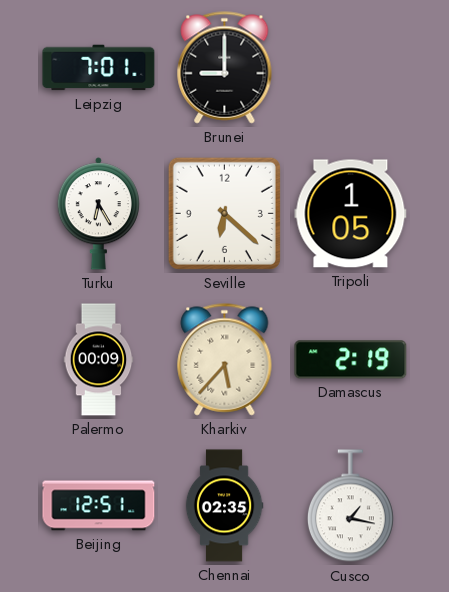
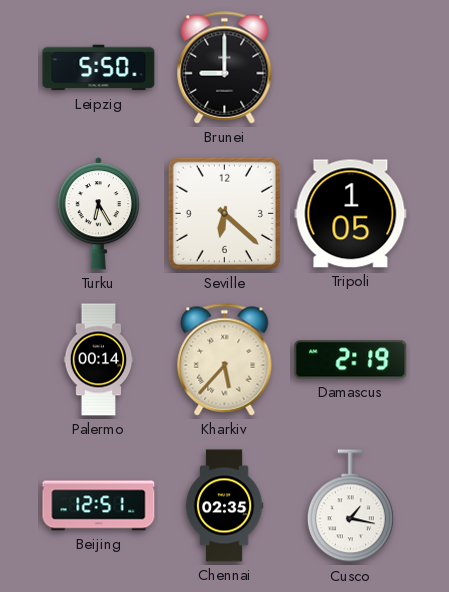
Leipzig: 7:01 -> 5:50 (99, 68)
Palermo: 00:09 -> 00:14 (99, 360)
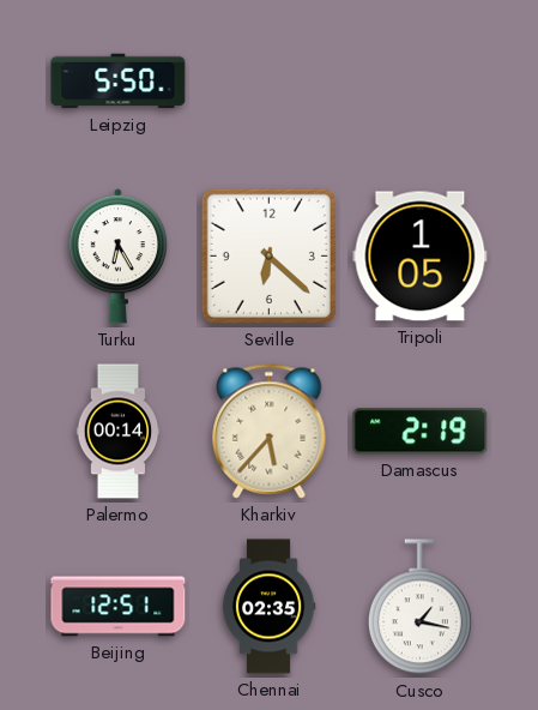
Brunei: 9:00 -> none (225, 68)
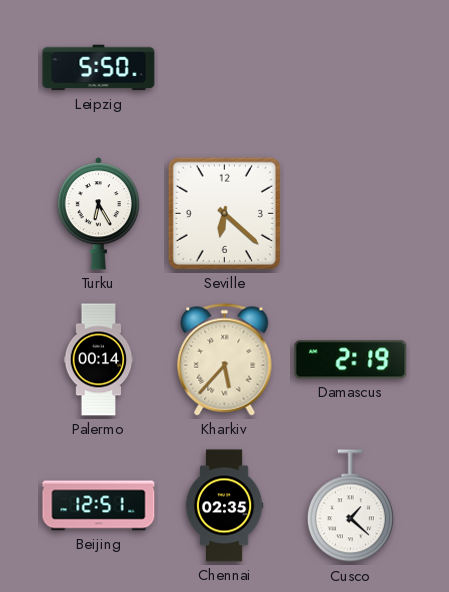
Tripoli: 1:05 -> none (421, 257)
Cusco: 1:17 -> 1:22 (350, 506)
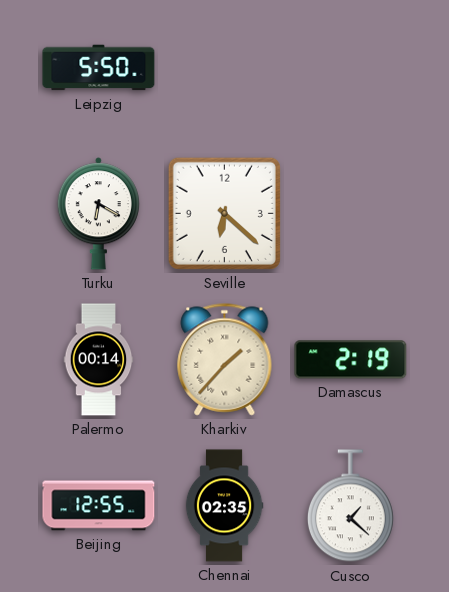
Turku: 6:25 -> 6:20 (98, 214)
Kharkiv: 5:37 -> 1:37 (225, 360)
Beijing: 12:51 -> 12:55 (99, 506)
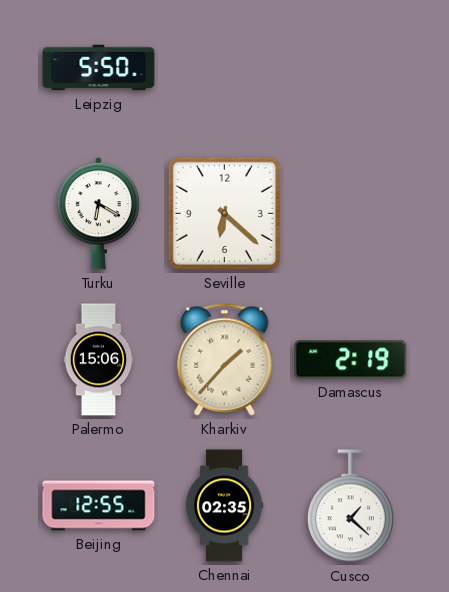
Palermo: 00:14 -> 15:06 (99, 360)
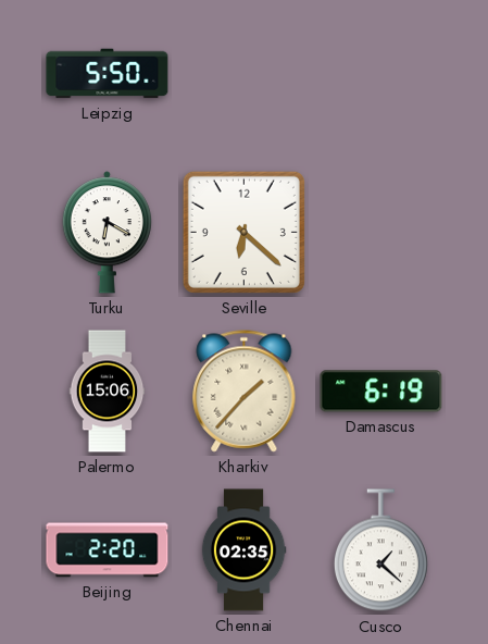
Damascus: 2:19 -> 6:19 (381, 392)
Beijing: 12:55 -> 2:20 (108, 550)
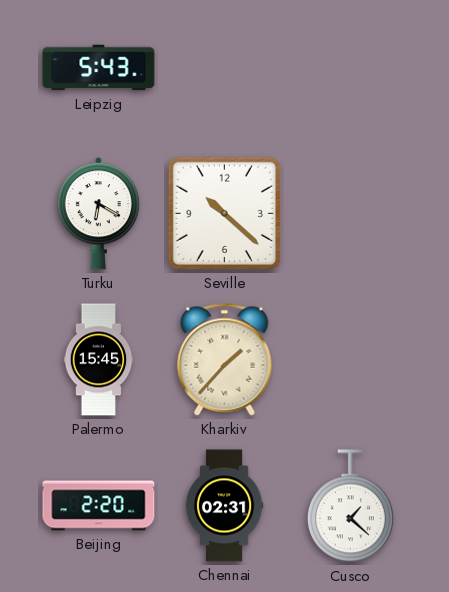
Leipzig: 5:50 -> 5:43 (99, 68)
Seville: 6:22 -> 10:22 (224, 213)
Palermo: 15:06 -> 15:45 (99, 360)
Damascus: 6:19 -> none (381, 392)
Chennai: 02:35 -> 02:31 (224, 506)
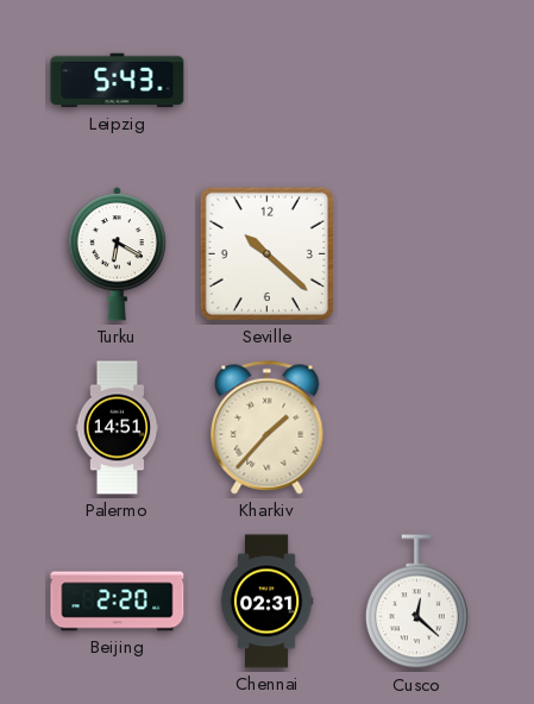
Palermo: 15:45 -> 14:51 (118, 428)
Cusco: 1:22 -> 12:22 (416, 602)
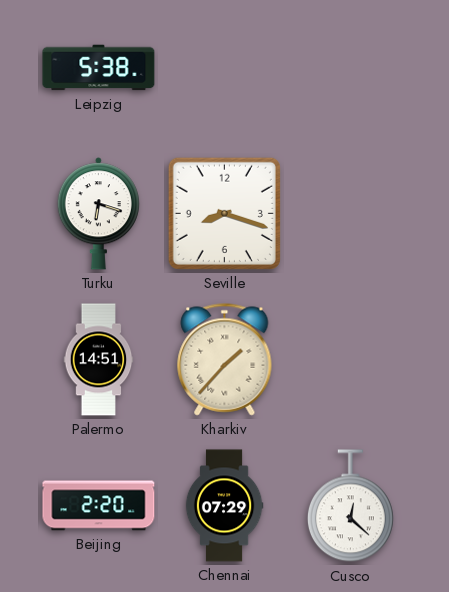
Leipzig: 5:43 -> 5:38 (99, 68)
Turku: 6:20 -> 6:18 (98, 214)
Seville: 10:22 -> 8:18 (224, 213)
Chennai: 02:31 -> 07:29 (224, 506)
